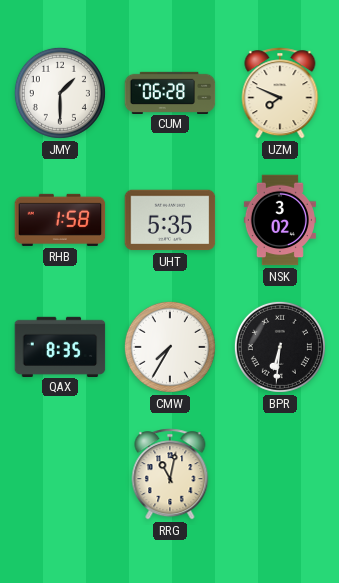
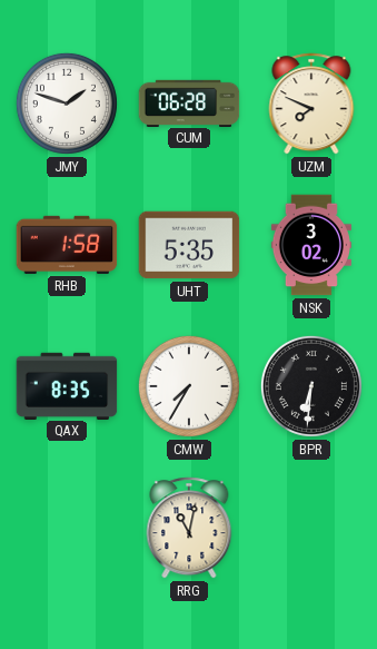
JMY: 1:30 -> 1:48 (67, 104)
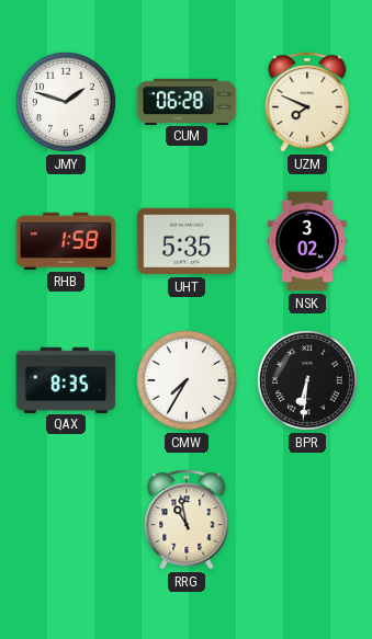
RRG: 11:02 -> 10:58 (187, 520)
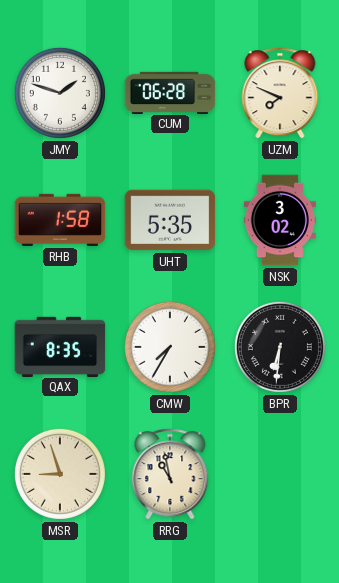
MSR: none -> 8:57 (60, 474)
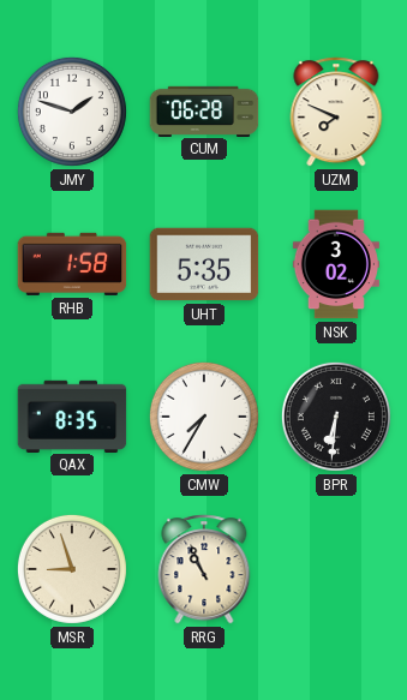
RRG: 10:58 -> 10:56 (204, 569)
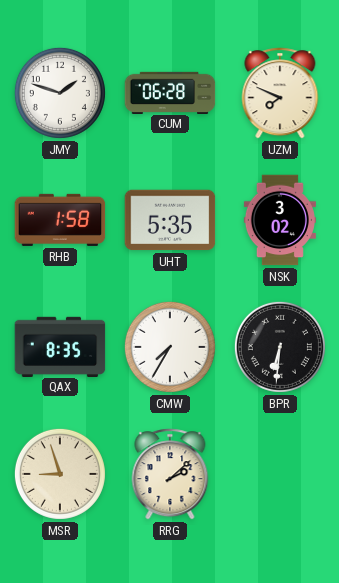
RRG: 10:56 -> 2:08 (170, 474)
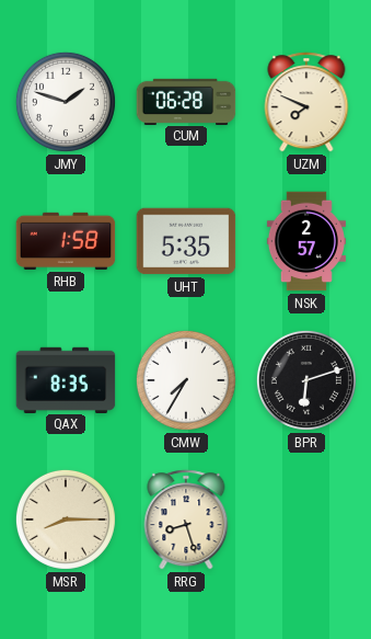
NSK: 3:02 -> 2:57 (306, 241)
BPR: 6:31 -> 6:12 (306, 380)
MSR: 8:57 -> 8:15 (66, 520)
RRG: 2:08 -> 8:27 (186, 520)
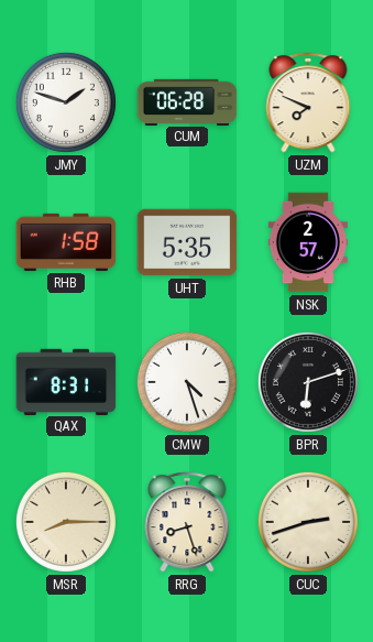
QAX: 8:35 -> 8:31 (66, 381)
CMW: 7:35 -> 4:27 (187, 382)
CUC: none -> 2:42 (308, 522)
